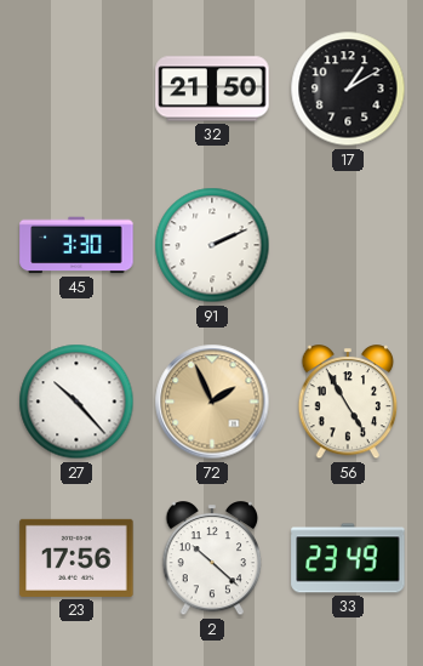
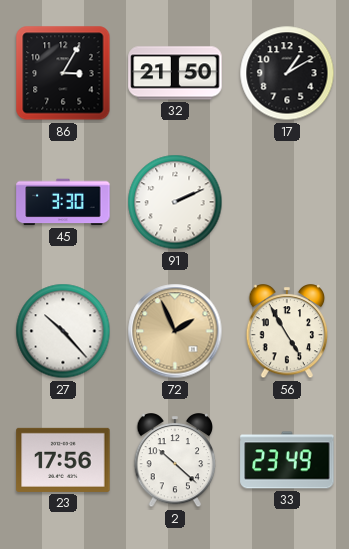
86: none -> 3:05 (63, 73)
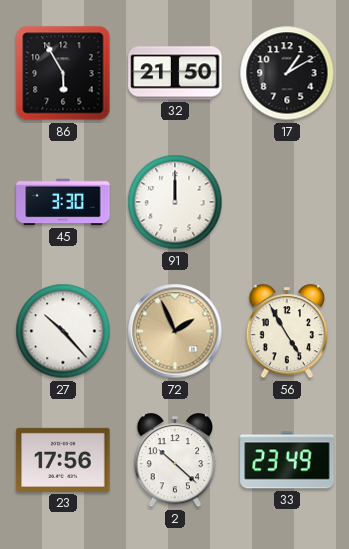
86: 3:05 -> 5:55 (63, 73)
91: 2:11 -> 12:00 (175, 202)
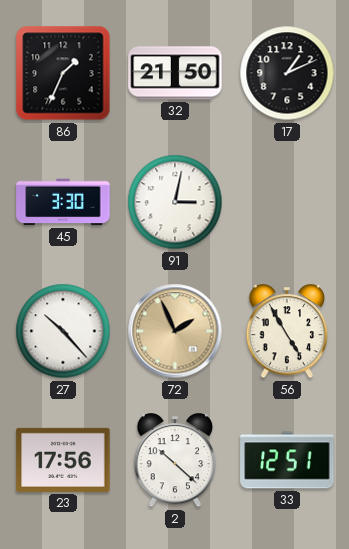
86: 5:55 -> 1:34 (63, 73)
17: 1:10 -> 1:11 (287, 73)
91: 12:00 -> 3:02 (175, 202)
33: 23:49 -> 12:51 (287, 460)
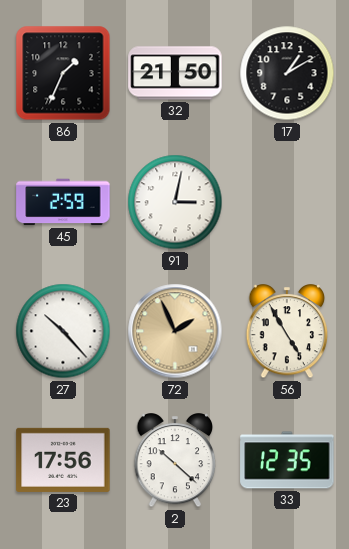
17: 1:11 -> 1:10 (287, 73)
45: 3:30 -> 2:59 (63, 202)
33: 12:51 -> 12:35 (287, 460)
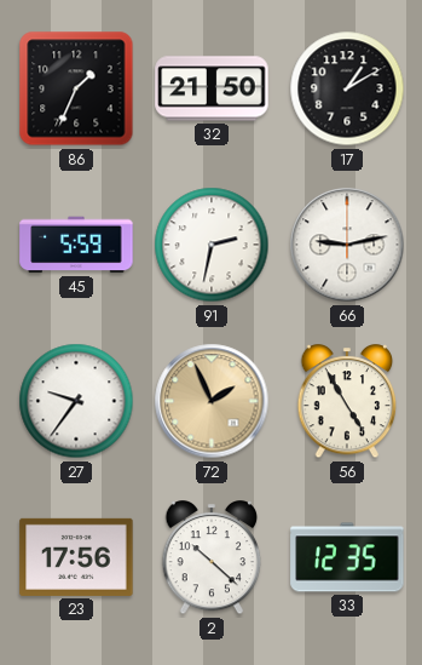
45: 2:59 -> 5:59 (76, 245)
91: 3:02 -> 2:32 (212, 245)
66: none -> 9:13 (347, 245)
27: 10:23 -> 9:36 (76, 401)
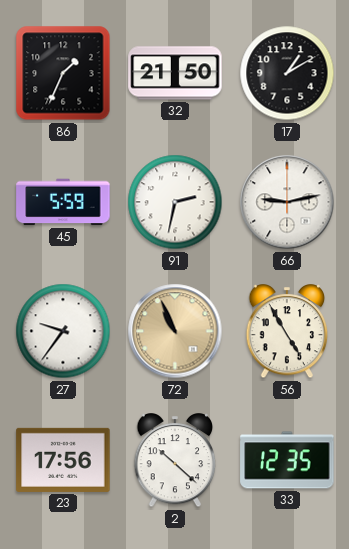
72: 1:56 -> 10:56 (175, 331)
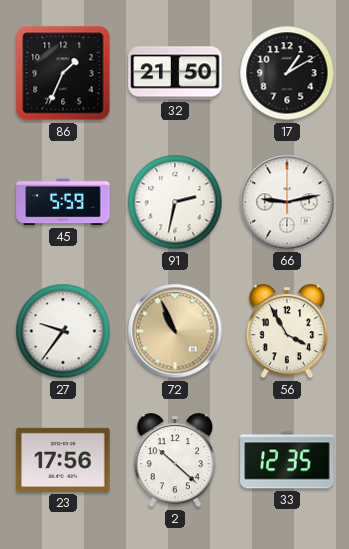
56: 4:55 -> 3:55 (287, 332)
